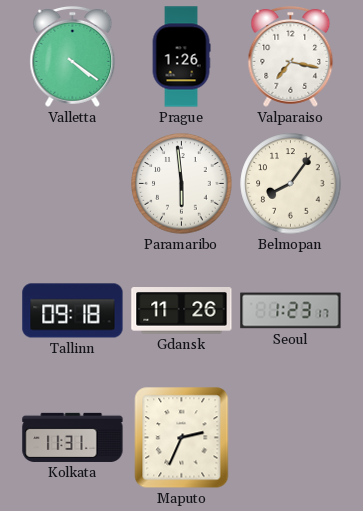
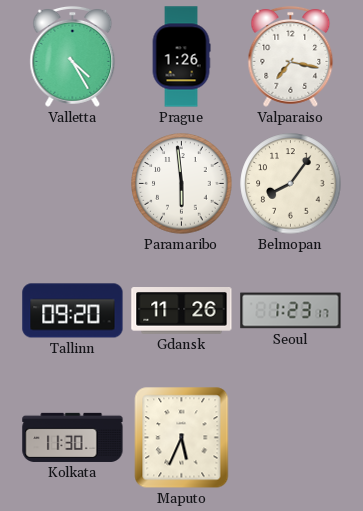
Valletta: 4:21 -> 4:25 (73, 56)
Tallinn: 09:18 -> 09:20 (73, 311)
Kolkata: 11:31 -> 11:30 (73, 437)
Maputo: 2:34 -> 5:34 (182, 438)
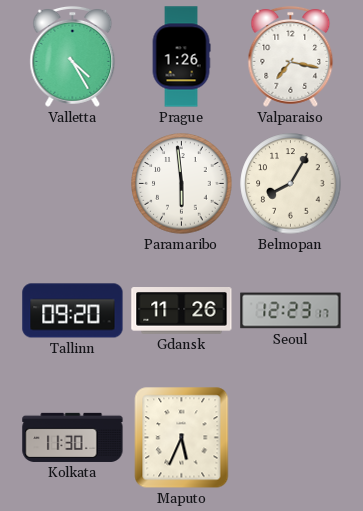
Belmopan: 8:06 -> 8:05 (291, 184)
Seoul: 1:23 -> 12:23 (291, 311)
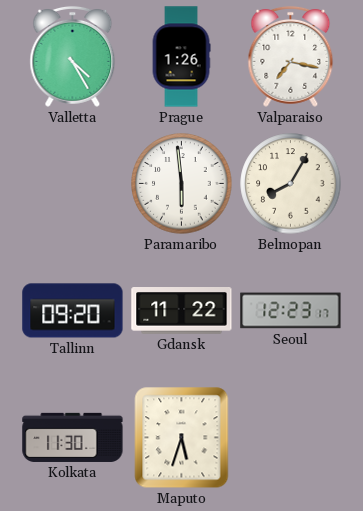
Gdansk: 11:26 -> 11:22 (182, 311)
Maputo: 5:34 -> 5:33 (182, 438)
